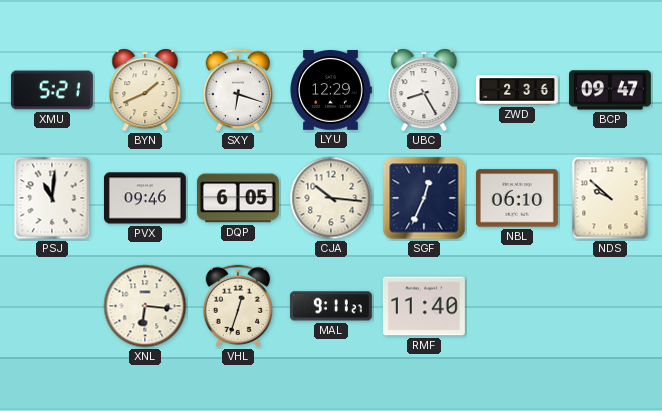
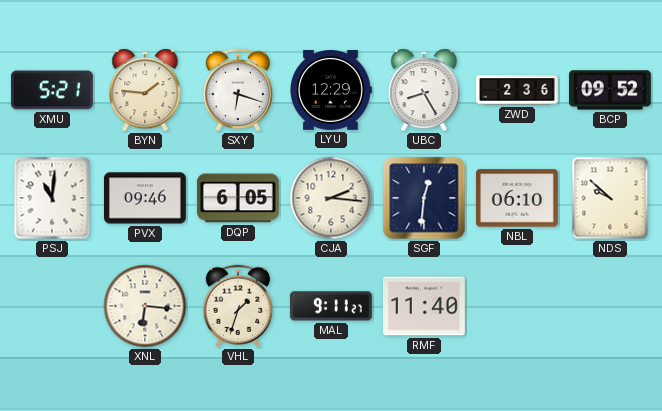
BYN: 1:41 -> 1:46 (145, 90)
BCP: 09:47 -> 09:52 (610, 90)
CJA: 10:16 -> 2:16 (331, 198)
SGF: 12:34 -> 12:31 (424, 198)
VHL: 12:33 -> 1:33 (237, 306)
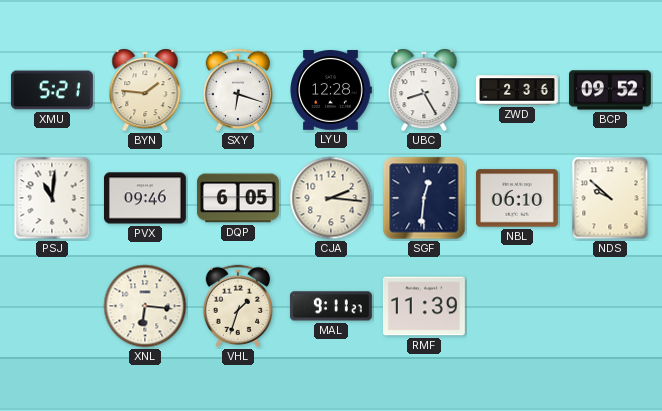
LYU: 12:29 -> 12:28 (331, 91)
RMF: 11:40 -> 11:39 (424, 306)
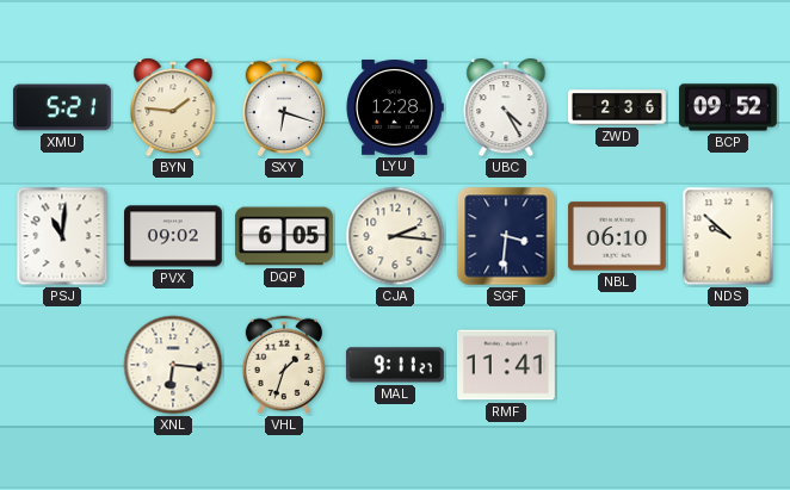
UBC: 8:25 -> 4:25 (506, 107)
PVX: 09:46 -> 09:02 (173, 236)
SGF: 12:31 -> 3:31 (506, 236)
RMF: 11:39 -> 11:41 (506, 365)
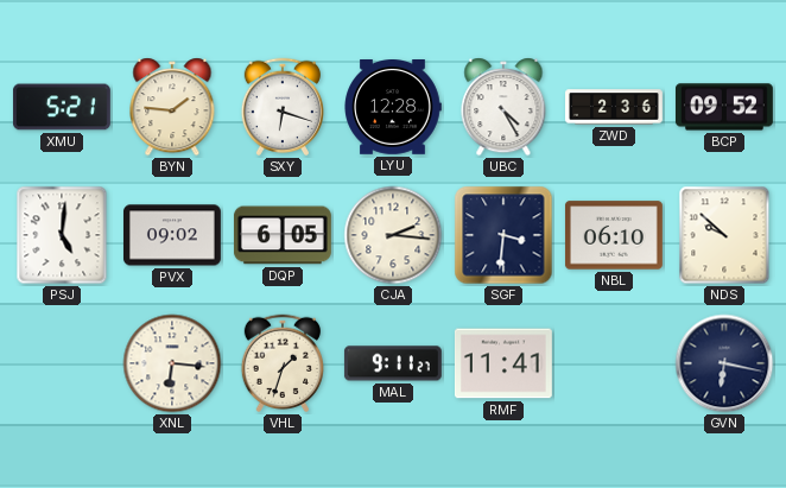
PSJ: 11:01 -> 5:01 (62, 235)
GVN: none -> 6:17 (724, 363)
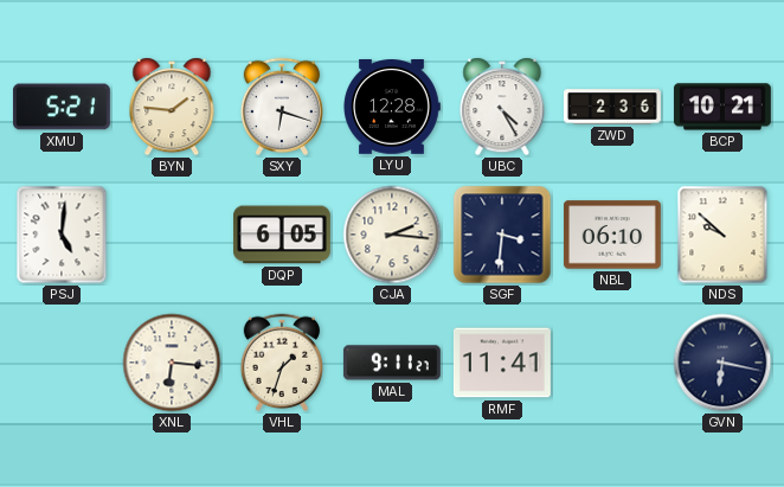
BCP: 09:52 -> 10:21 (722, 107)
PVX: 09:02 -> none (172, 235)
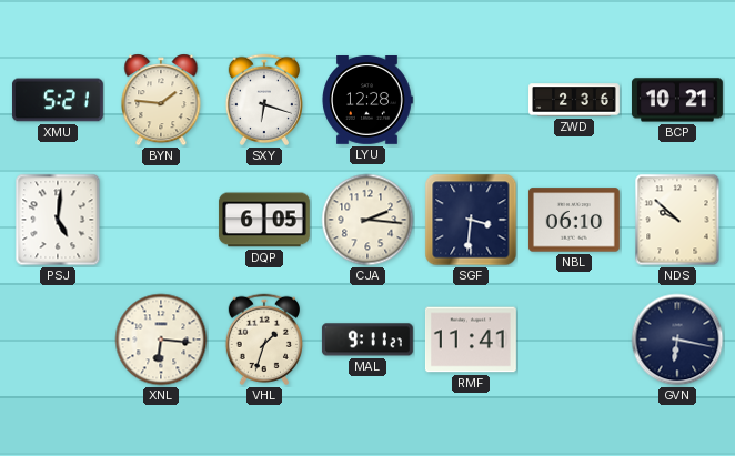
UBC: 4:25 -> none (502, 107)
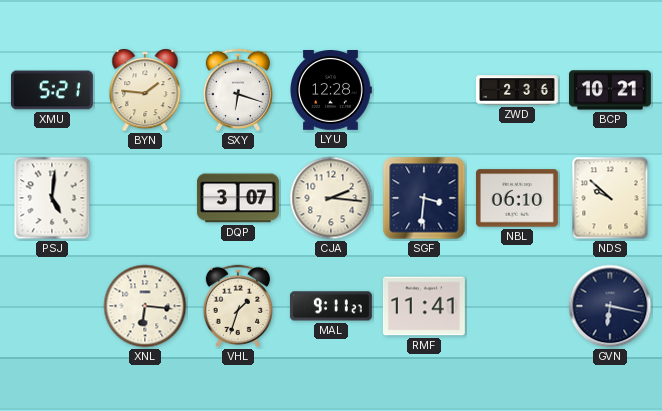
DQP: 6:05 -> 3:07 (238, 198)
